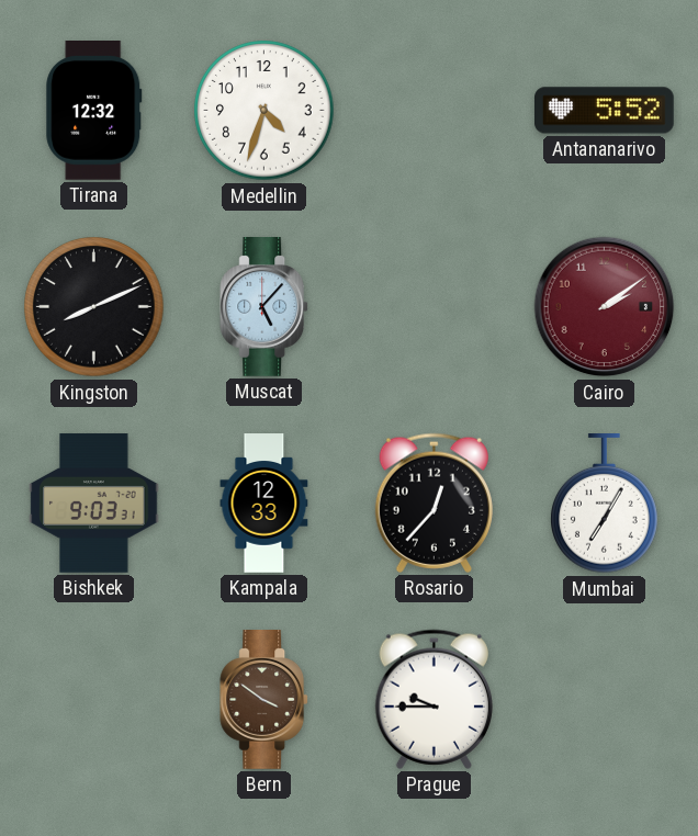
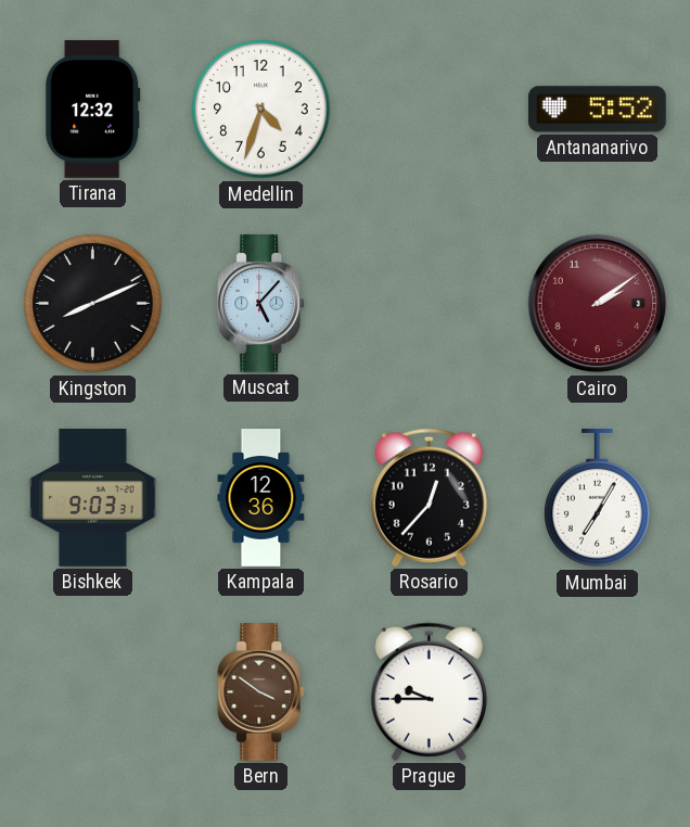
Kampala: 12:33 -> 12:36 (261, 498)
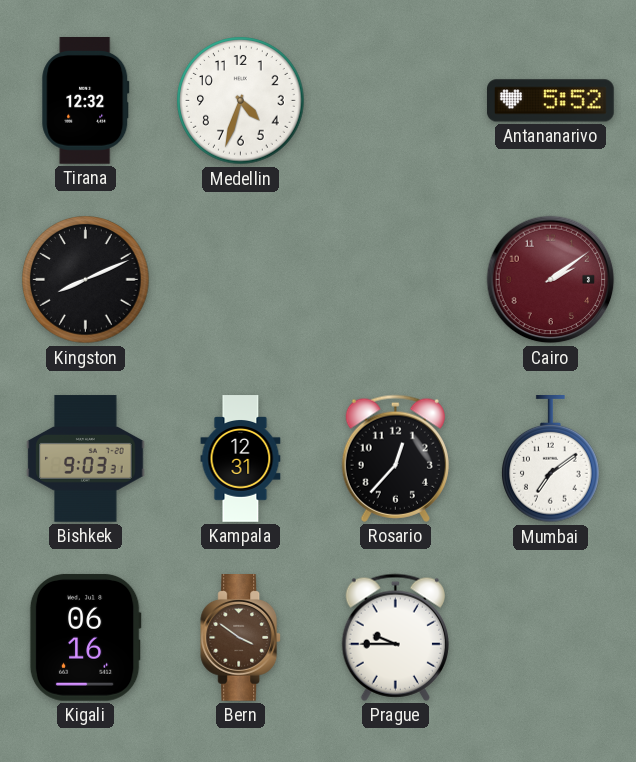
Muscat: 5:07 -> none (261, 304)
Kampala: 12:36 -> 12:31 (241, 459)
Mumbai: 7:05 -> 7:09 (551, 460)
Kigali: none -> 06:16 (85, 637)
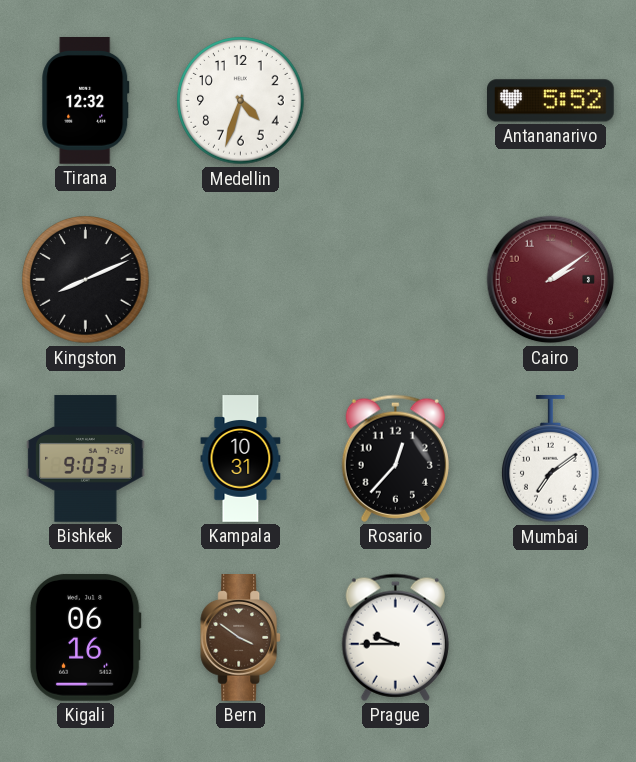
Kampala: 12:31 -> 10:31 (241, 459)
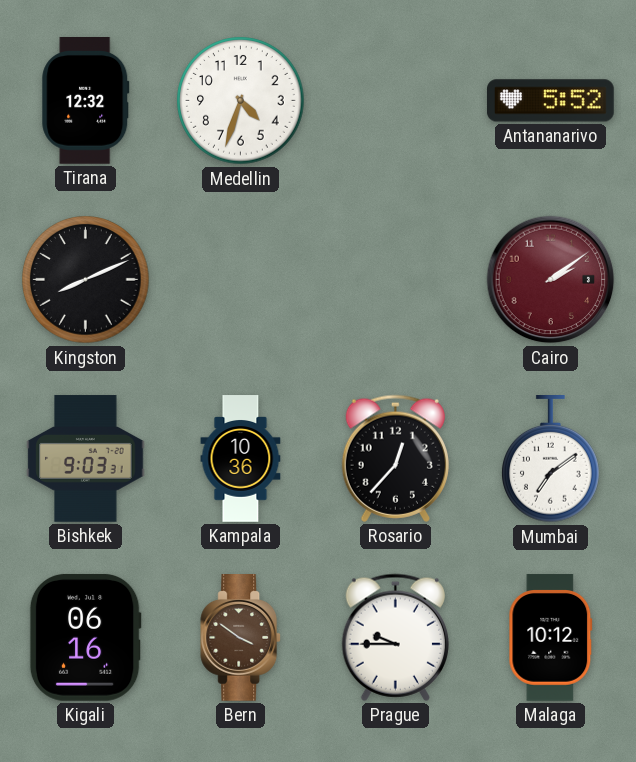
Kampala: 10:31 -> 10:36 (241, 459)
Malaga: none -> 10:12 (551, 638)
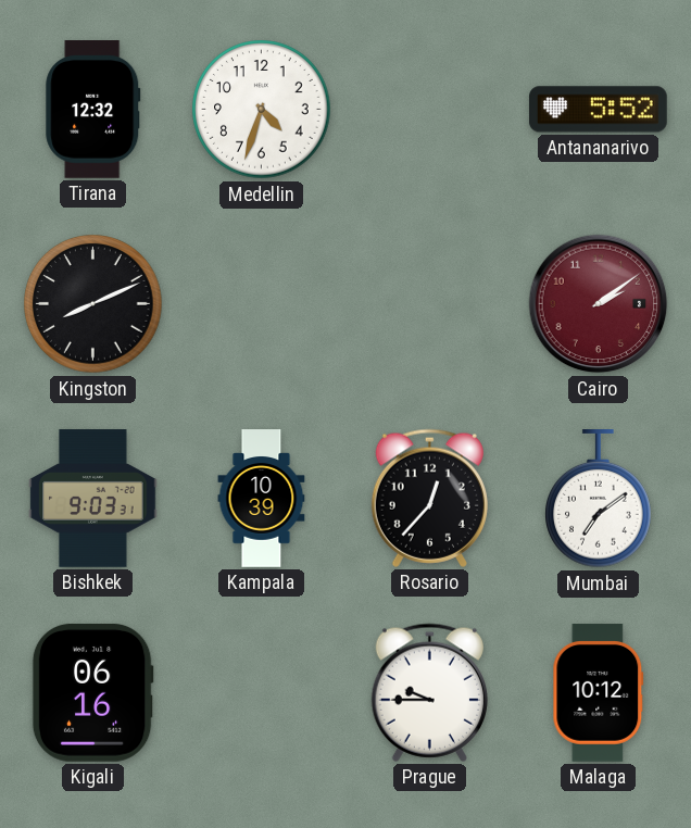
Kampala: 10:36 -> 10:39 (262, 499)
Bern: 3:51 -> none (241, 638)
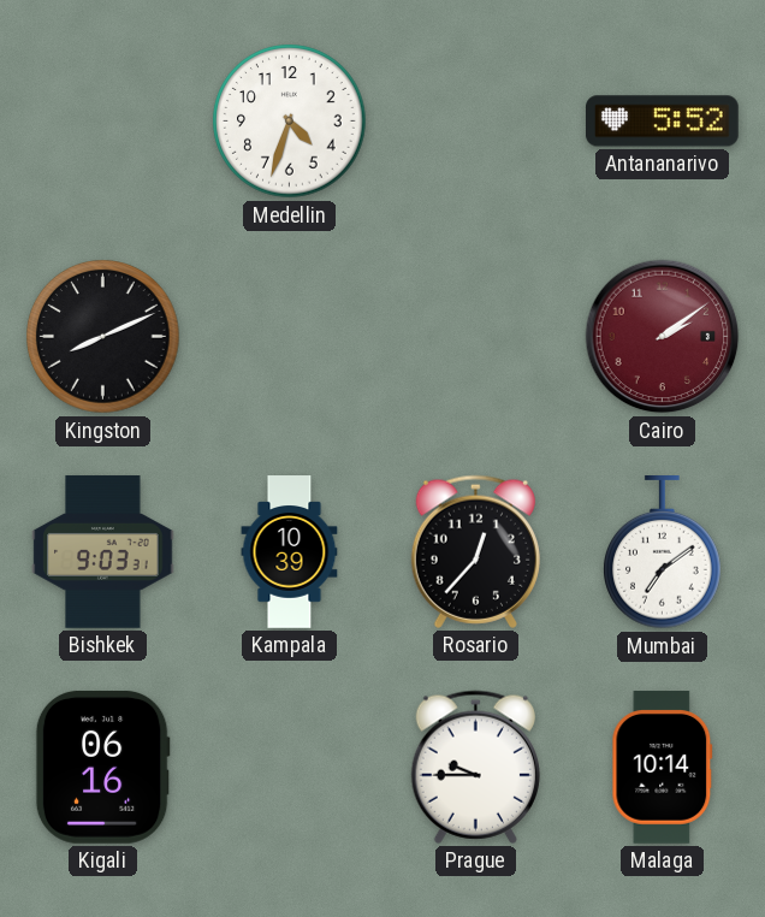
Tirana: 12:32 -> none (93, 110)
Malaga: 10:12 -> 10:14 (663, 768)
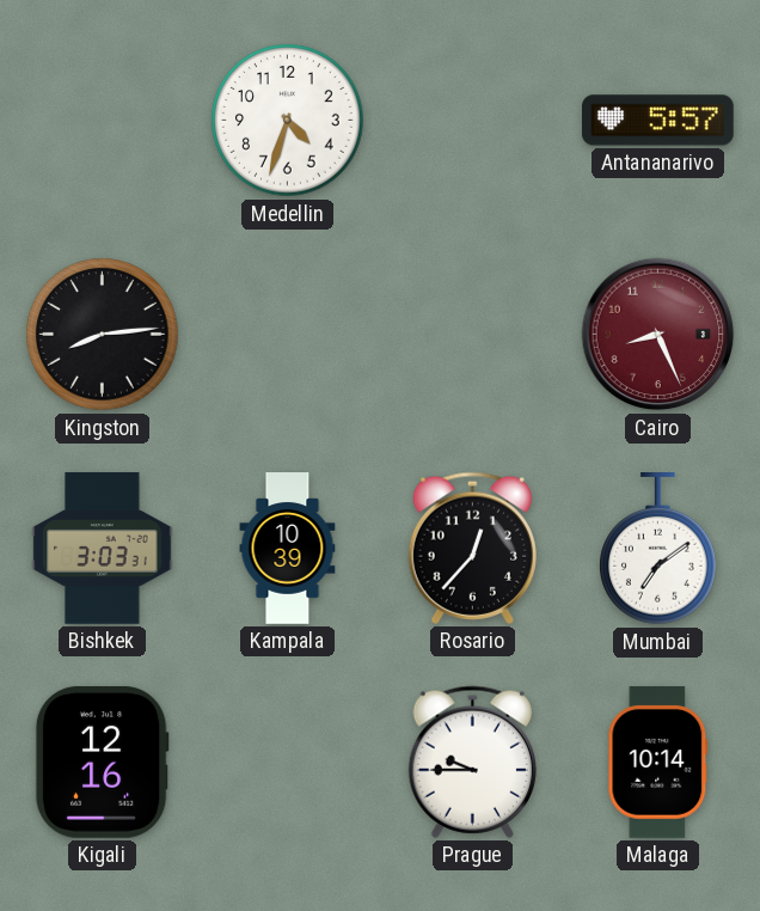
Antananarivo: 5:52 -> 5:57 (658, 121)
Kingston: 8:11 -> 8:14 (103, 335)
Cairo: 2:09 -> 8:26 (658, 335)
Bishkek: 9:03 -> 3:03 (103, 549)
Kigali: 06:16 -> 12:16 (102, 762)
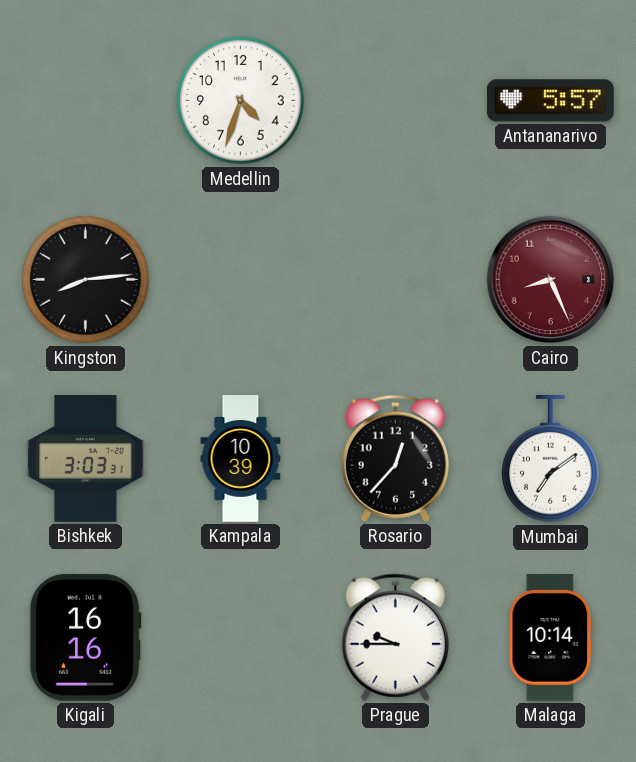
Kigali: 12:16 -> 16:16 (85, 637)
